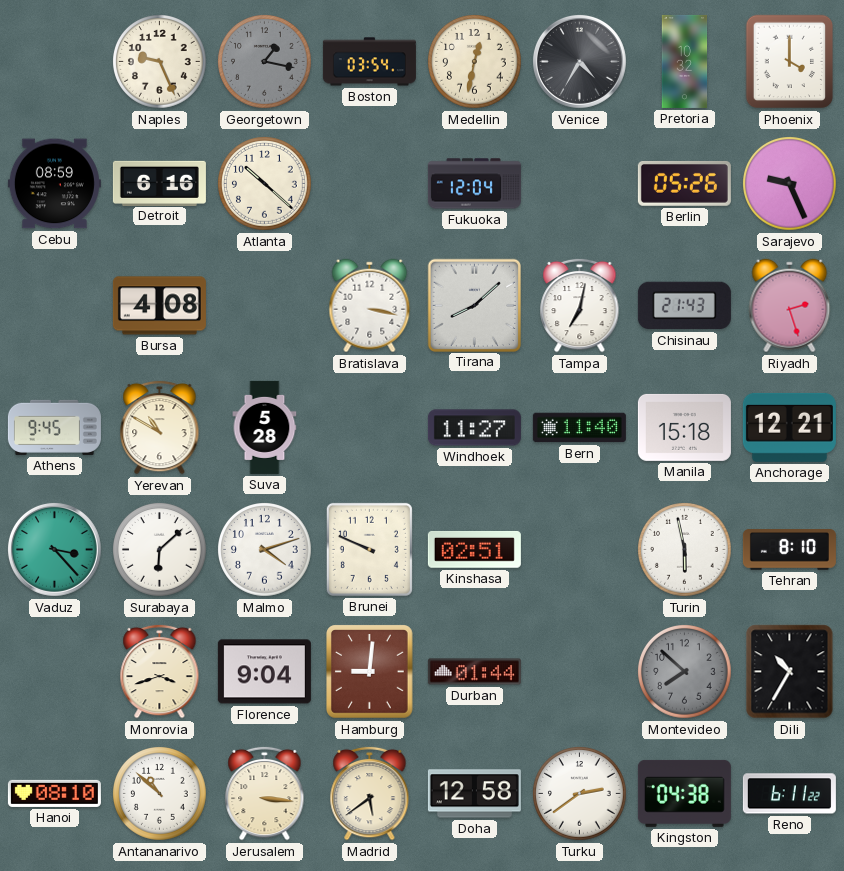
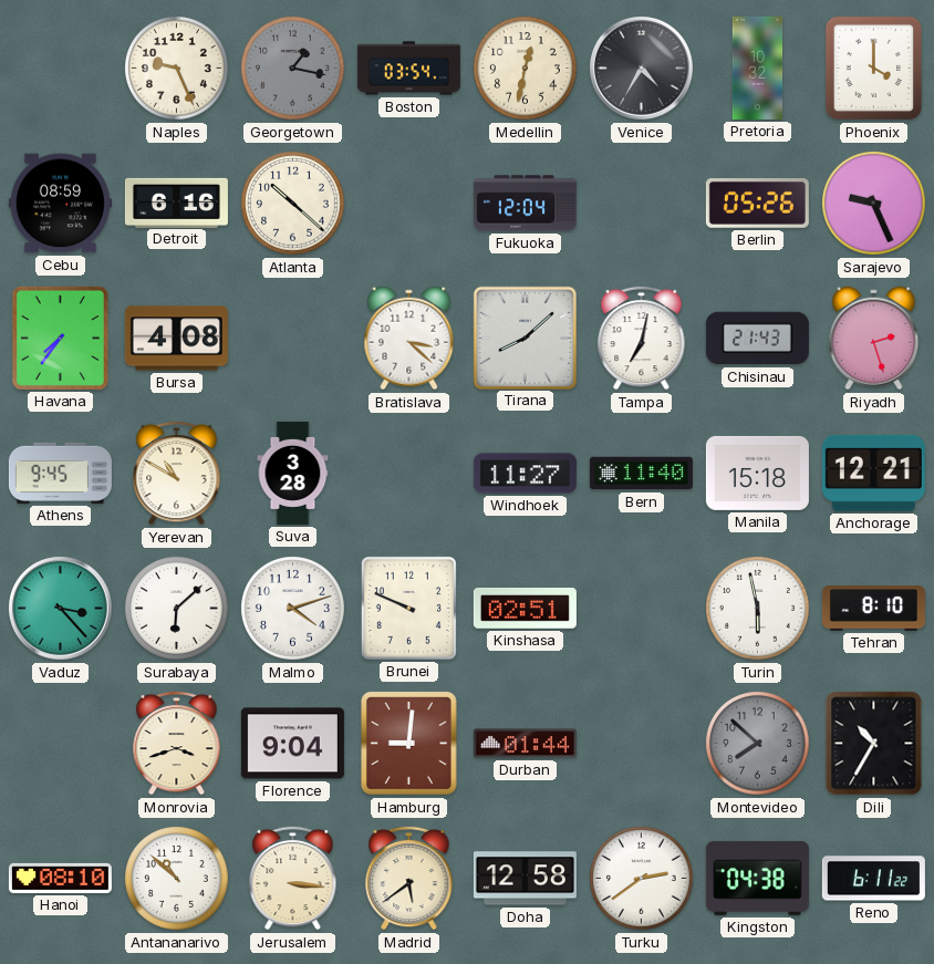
Havana: none -> 7:36 (60, 338)
Bratislava: 3:17 -> 3:22 (409, 339)
Suva: 5:28 -> 3:28 (293, 473)
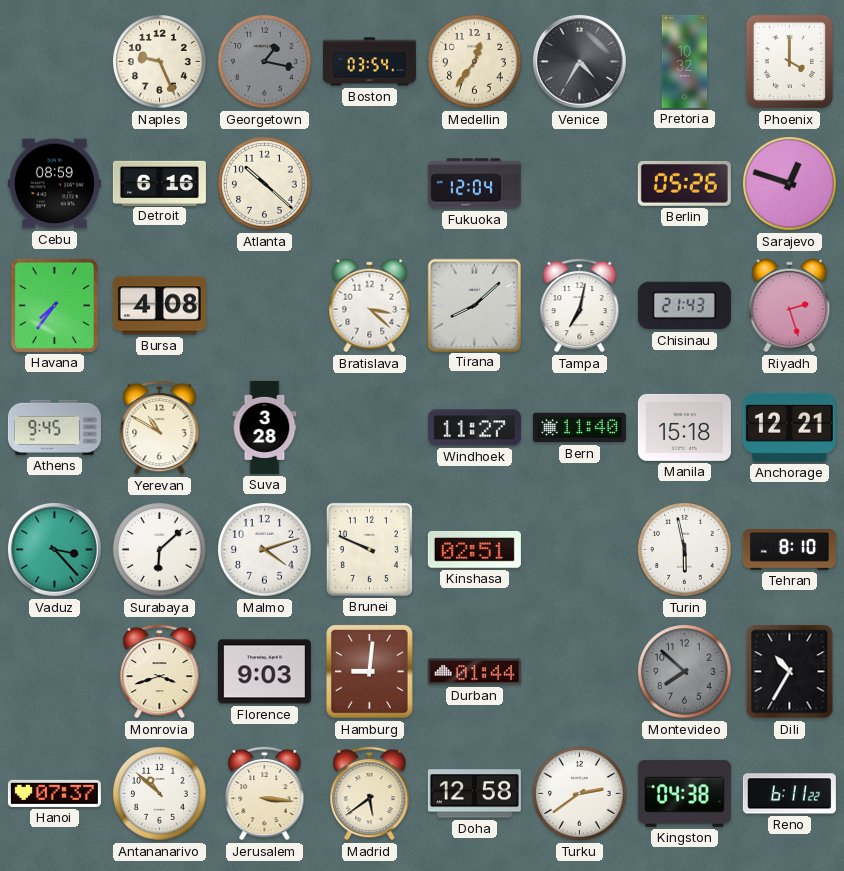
Medellin: 12:32 -> 12:36 (475, 62)
Sarajevo: 9:26 -> 12:48 (790, 184)
Florence: 9:04 -> 9:03 (264, 672)
Hanoi: 08:10 -> 07:37 (54, 793)
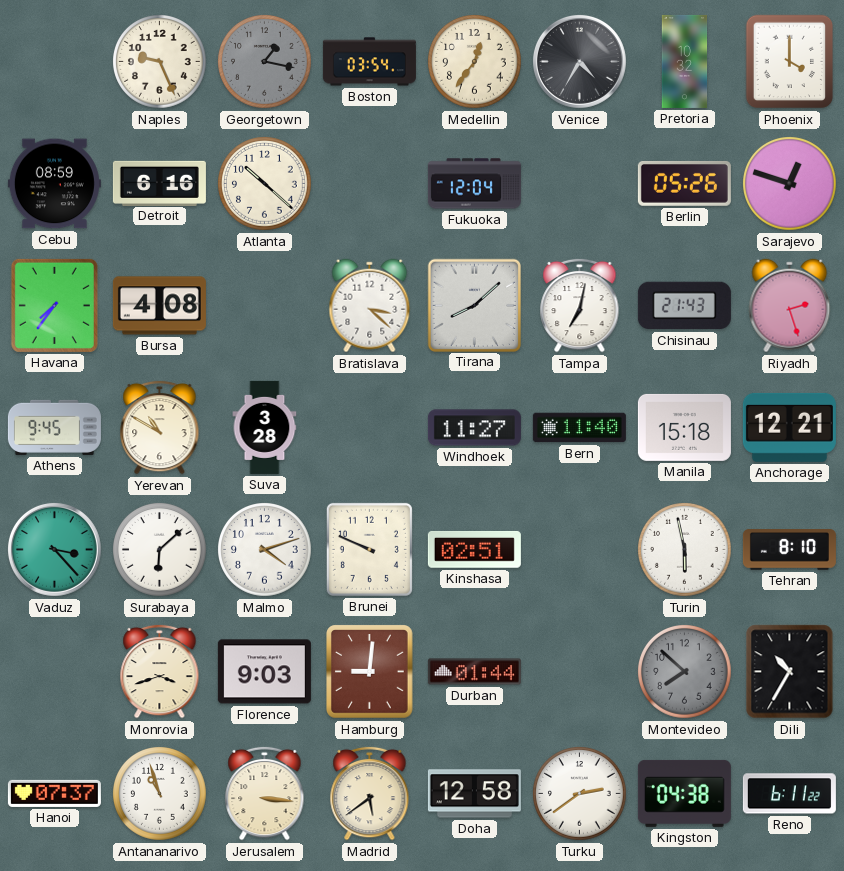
Antananarivo: 10:52 -> 10:57 (160, 794)
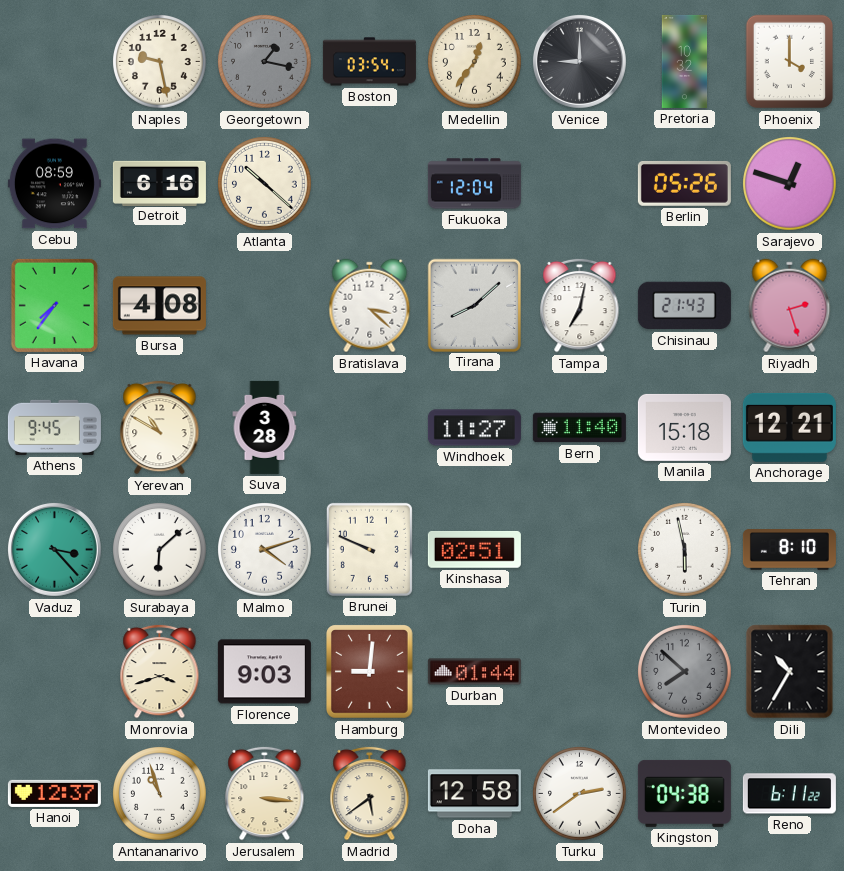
Naples: 9:26 -> 9:28 (160, 62)
Venice: 4:35 -> 9:00 (579, 61)
Hanoi: 07:37 -> 12:37 (54, 793)
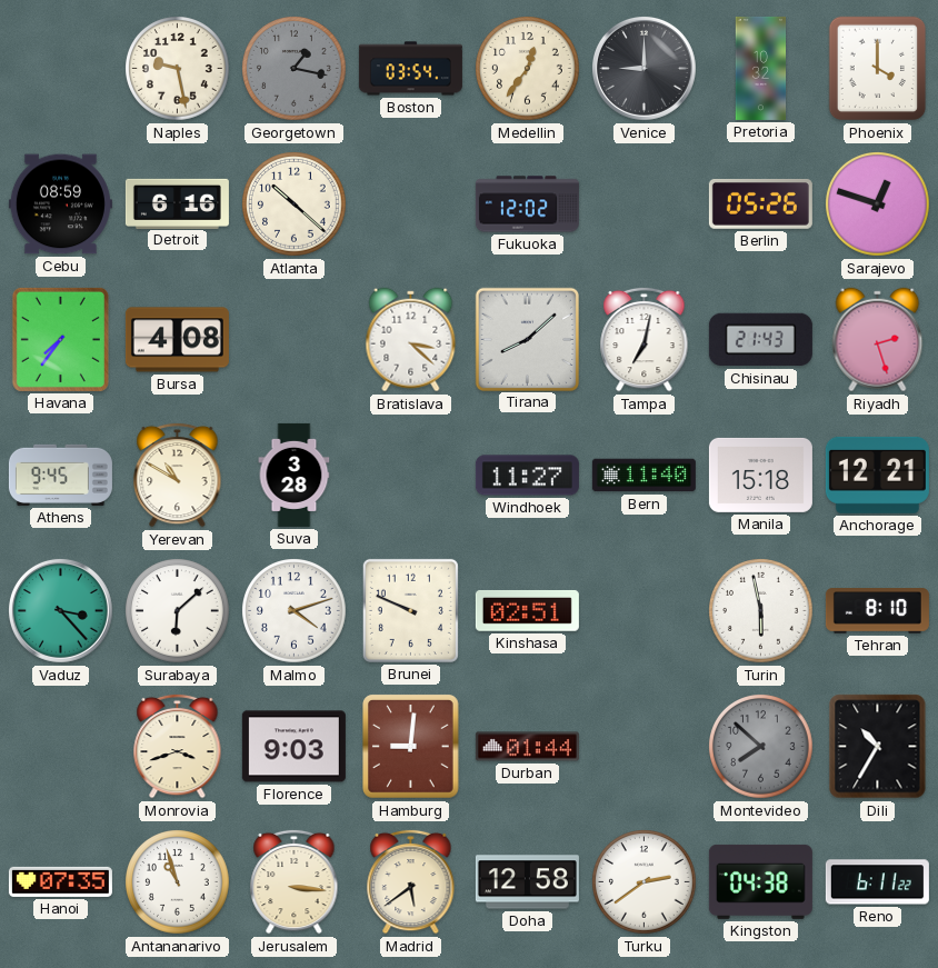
Fukuoka: 12:04 -> 12:02 (527, 204)
Hanoi: 12:37 -> 07:35 (60, 881)
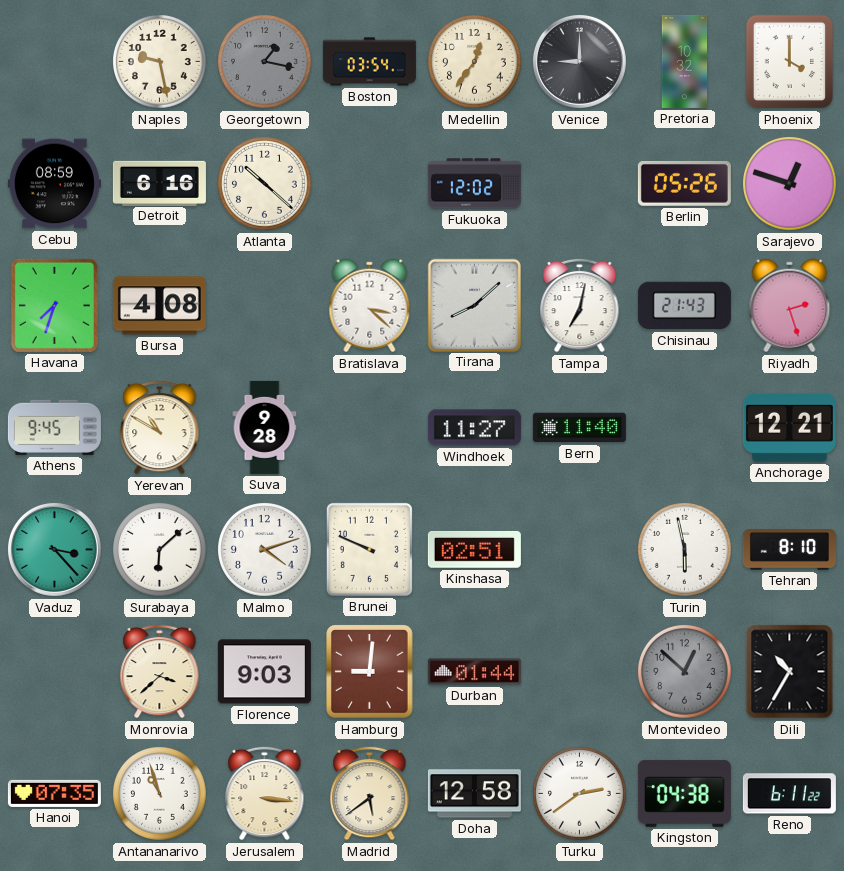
Havana: 7:36 -> 7:33 (54, 305)
Suva: 3:28 -> 9:28 (265, 427)
Manila: 15:18 -> none (760, 475)
Monrovia: 3:42 -> 3:38 (160, 671)
Montevideo: 7:52 -> 12:52 (685, 672)
